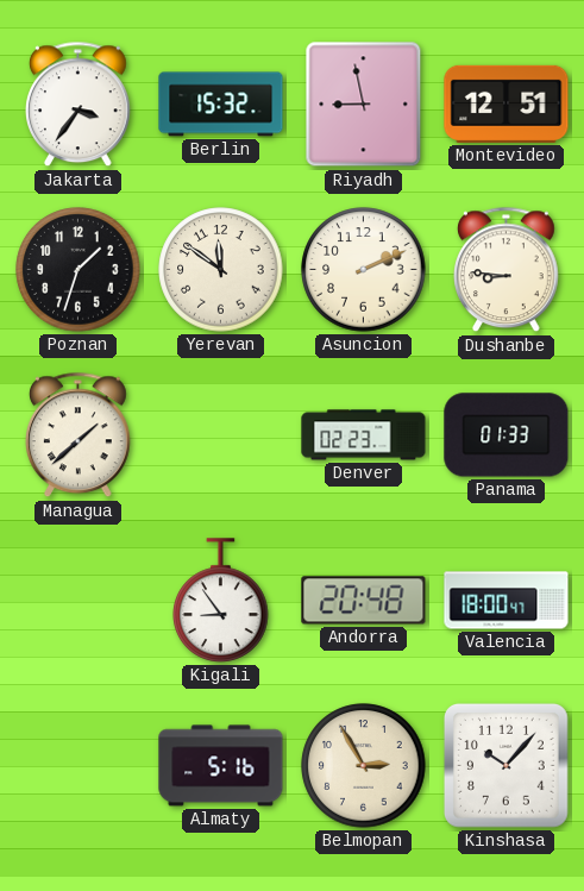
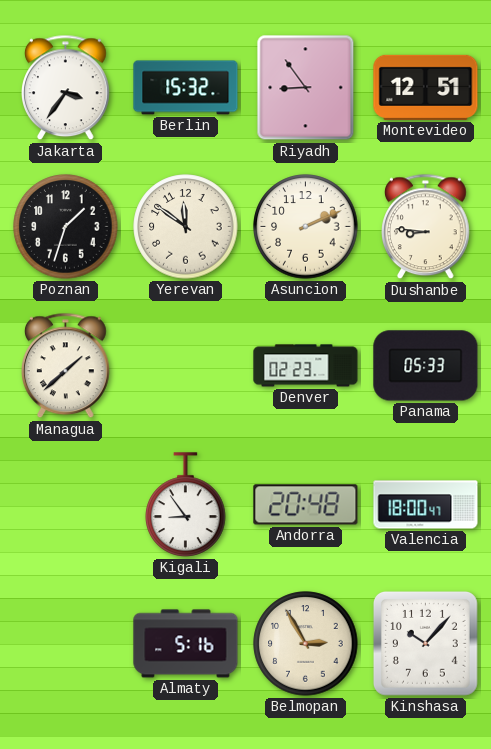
Riyadh: 8:58 -> 8:54 (306, 88)
Panama: 01:33 -> 05:33 (426, 366)
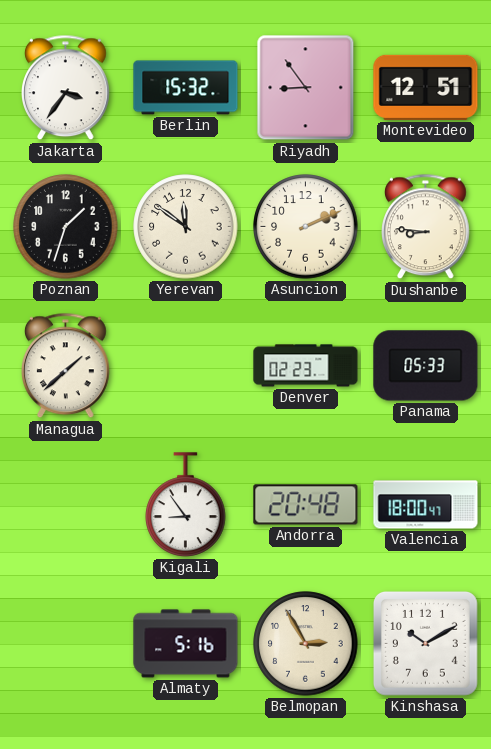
Kinshasa: 10:07 -> 10:10 (425, 643)
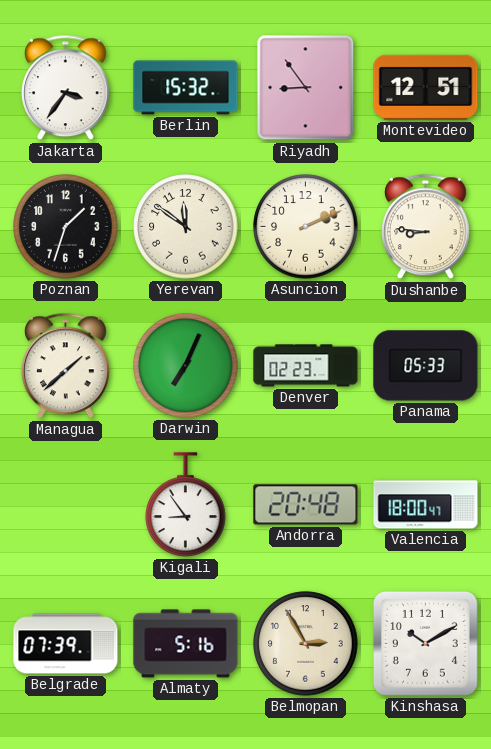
Darwin: none -> 7:04 (186, 366)
Belgrade: none -> 07:39 (66, 644)
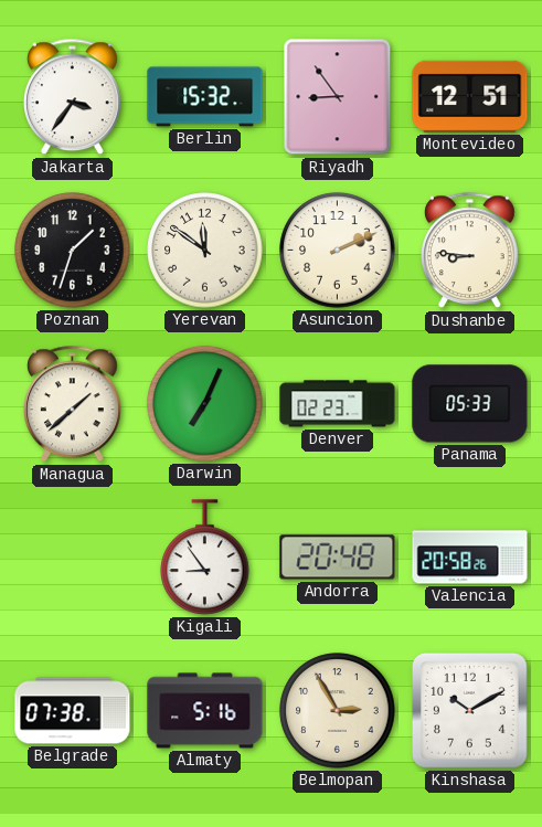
Valencia: 18:00 -> 20:58 (470, 558)
Belgrade: 07:39 -> 07:38 (73, 711)
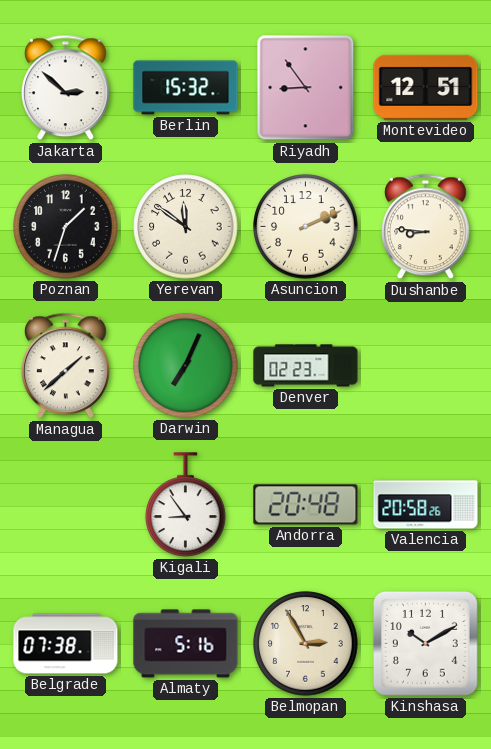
Jakarta: 3:36 -> 2:52 (66, 88)
Panama: 05:33 -> none (470, 404)
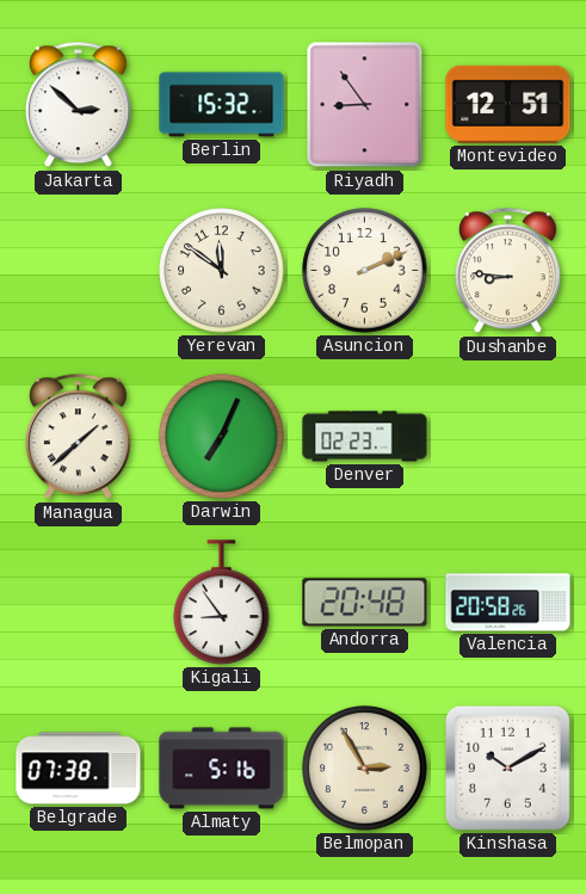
Poznan: 1:33 -> none (66, 227)
